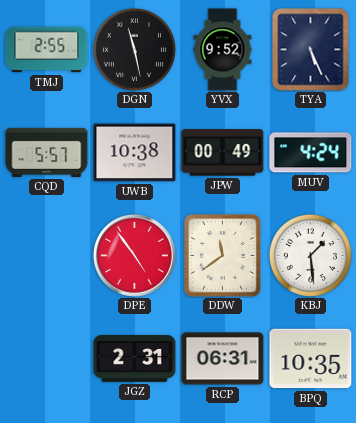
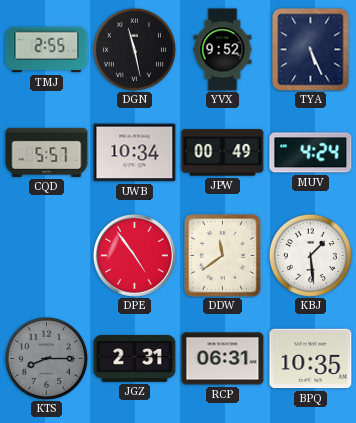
UWB: 10:38 -> 10:34 (135, 153)
KTS: none -> 8:15 (46, 358)
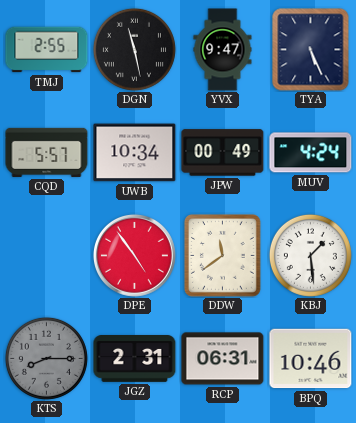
YVX: 9:52 -> 9:47 (223, 50)
BPQ: 10:35 -> 10:46 (311, 359)
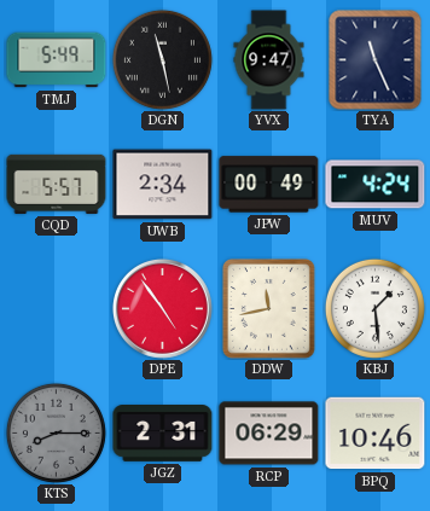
TMJ: 2:55 -> 5:49 (57, 60)
TYA: 5:26 -> 11:26 (376, 60)
UWB: 10:34 -> 2:34 (163, 185)
DDW: 11:39 -> 11:43 (268, 308)
RCP: 06:31 -> 06:29 (269, 434)
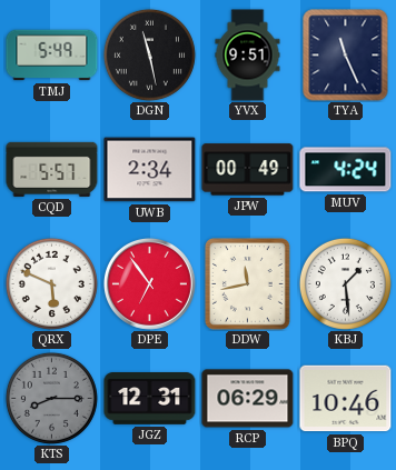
YVX: 9:47 -> 9:51 (248, 56)
QRX: none -> 5:49 (51, 283)
DPE: 4:54 -> 6:54 (150, 284)
JGZ: 2:31 -> 12:31 (150, 399)
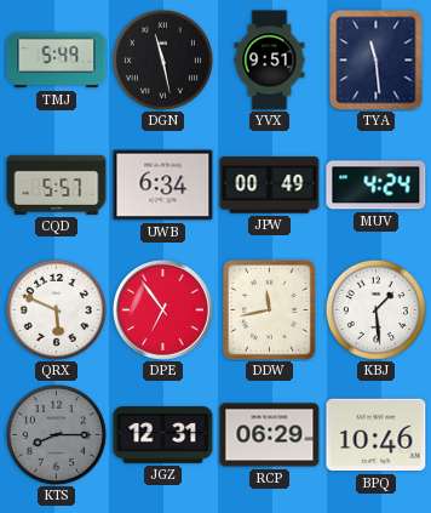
TYA: 11:26 -> 11:29 (377, 61)
UWB: 2:34 -> 6:34 (163, 186)
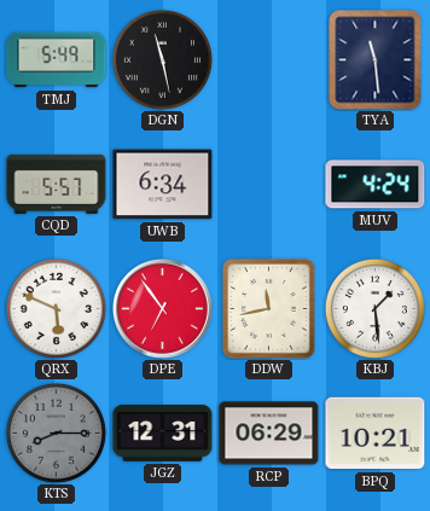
YVX: 9:51 -> none (270, 61)
JPW: 00:49 -> none (270, 186)
BPQ: 10:46 -> 10:21 (376, 434)
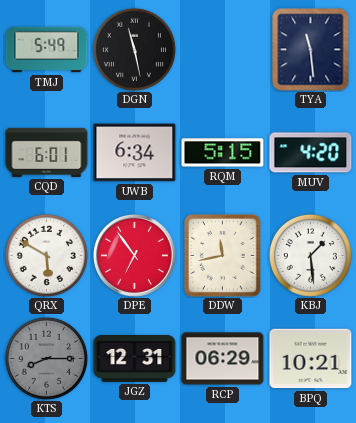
CQD: 5:57 -> 6:01 (47, 152)
RQM: none -> 5:15 (223, 153)
MUV: 4:24 -> 4:20 (311, 153)
QRX: 5:49 -> 5:50 (46, 255)
